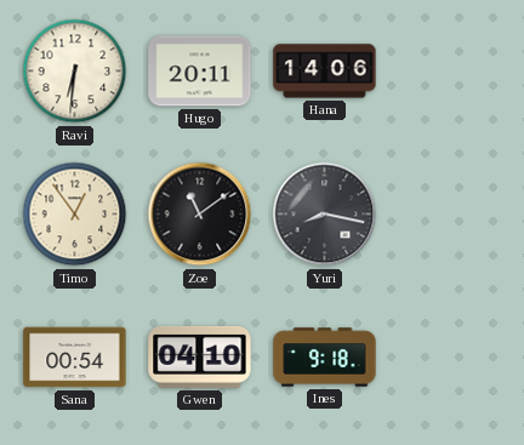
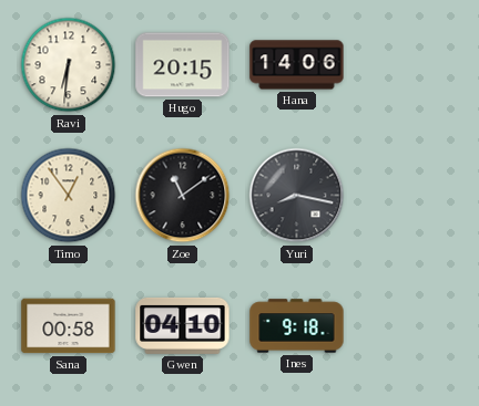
Hugo: 20:11 -> 20:15 (183, 65)
Sana: 00:54 -> 00:58 (69, 326)
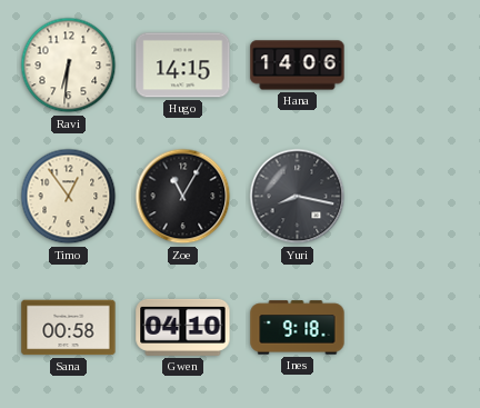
Hugo: 20:15 -> 14:15 (183, 66)
Zoe: 11:09 -> 11:05 (183, 197)
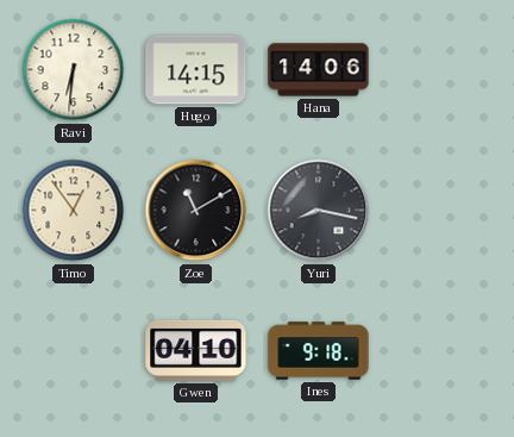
Zoe: 11:05 -> 11:10 (196, 211)
Sana: 00:58 -> none (69, 328)
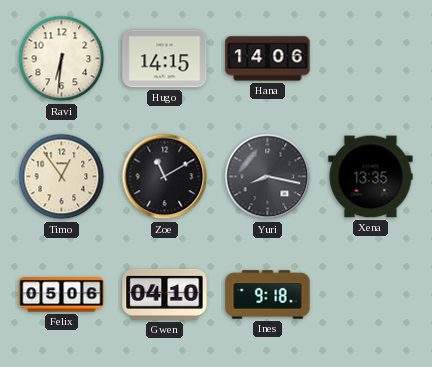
Xena: none -> 13:35 (371, 177)
Felix: none -> 05:06 (62, 295)
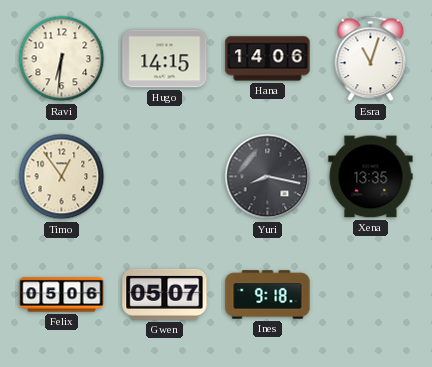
Esra: none -> 11:03 (371, 59)
Zoe: 11:10 -> none (165, 177)
Gwen: 04:10 -> 05:07 (165, 294)
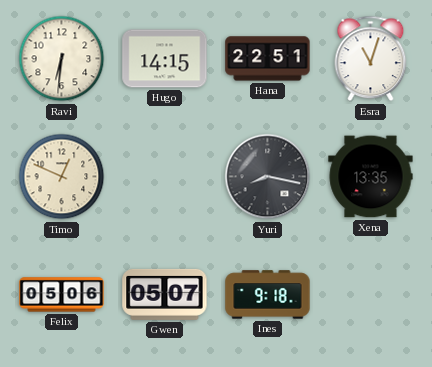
Hana: 14:06 -> 22:51 (268, 59)
Timo: 12:54 -> 12:49 (62, 177)
